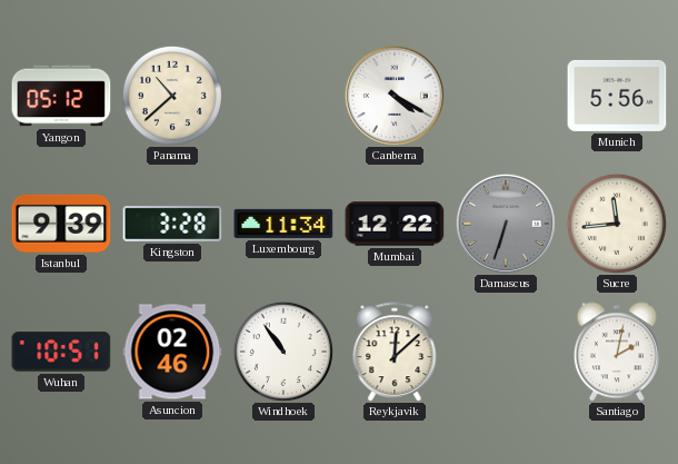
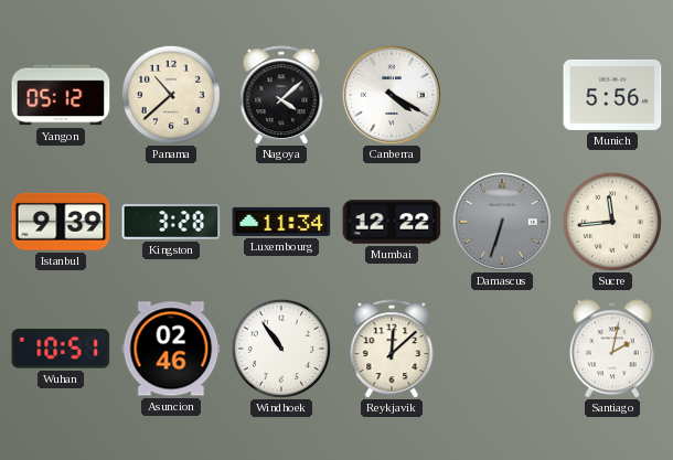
Nagoya: none -> 4:08 (281, 95)
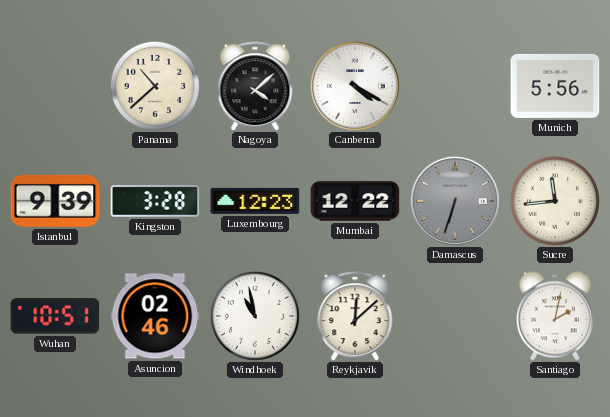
Yangon: 05:12 -> none (61, 95)
Luxembourg: 11:34 -> 12:23 (255, 201)
Windhoek: 10:54 -> 10:58 (255, 316)
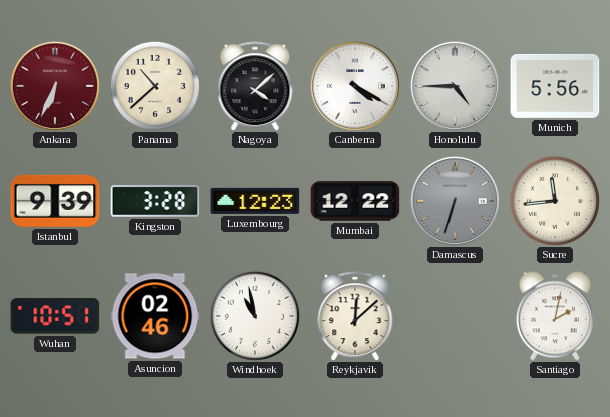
Ankara: none -> 6:34 (55, 86)
Honolulu: none -> 4:45 (455, 86)
